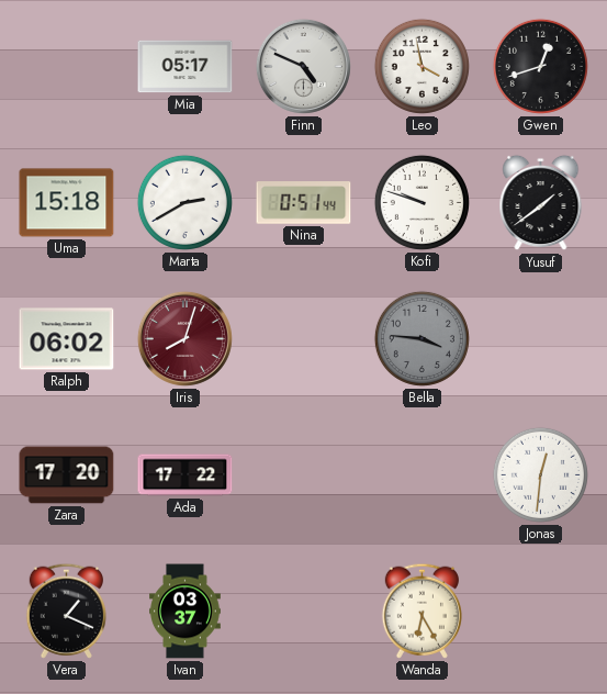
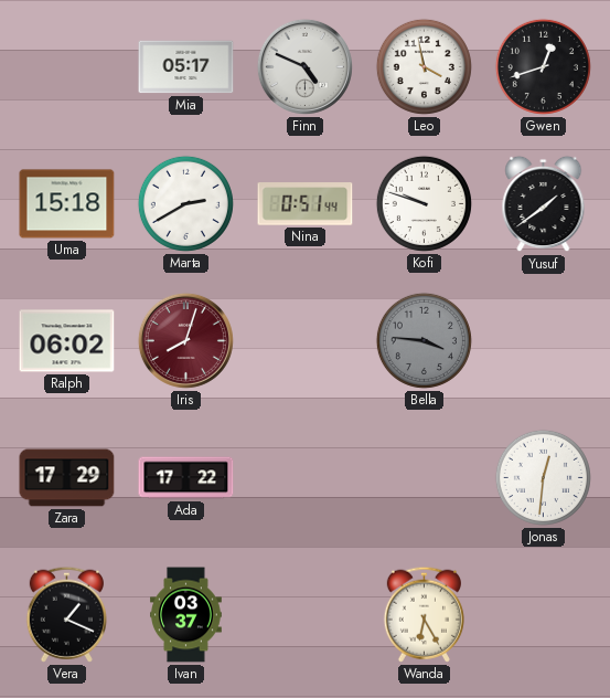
Zara: 17:20 -> 17:29 (67, 478)
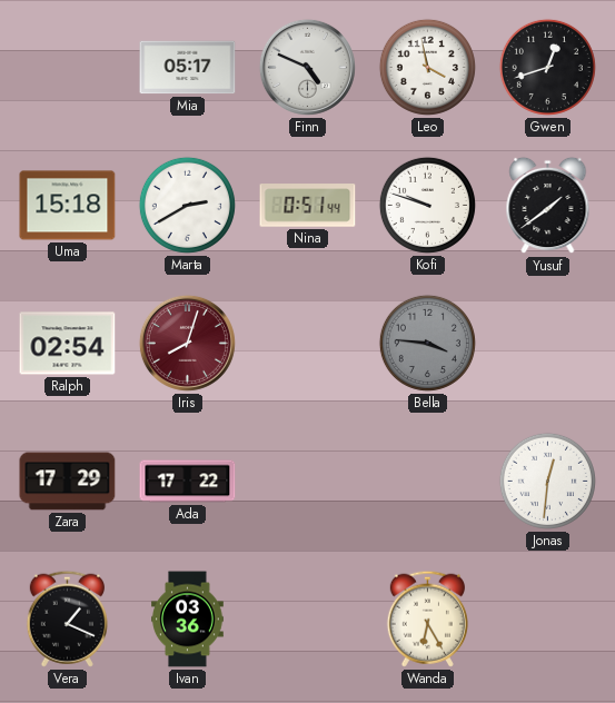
Ralph: 06:02 -> 02:54 (68, 344)
Ivan: 03:37 -> 03:36 (188, 620)
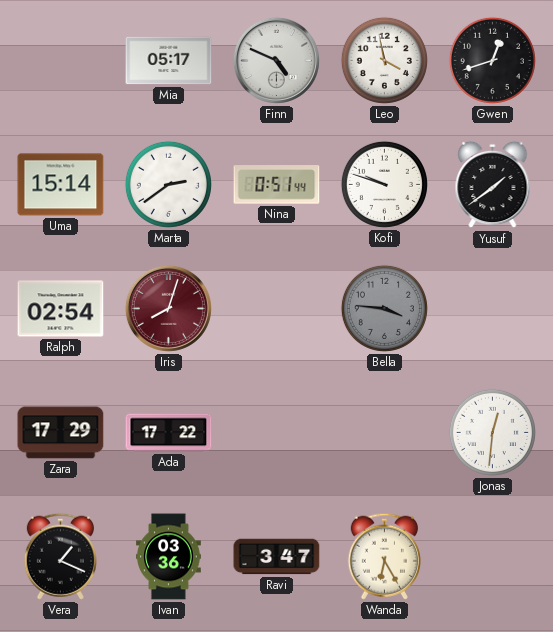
Uma: 15:18 -> 15:14 (61, 185)
Marta: 2:40 -> 2:39 (168, 184)
Ravi: none -> 3:47 (277, 557)
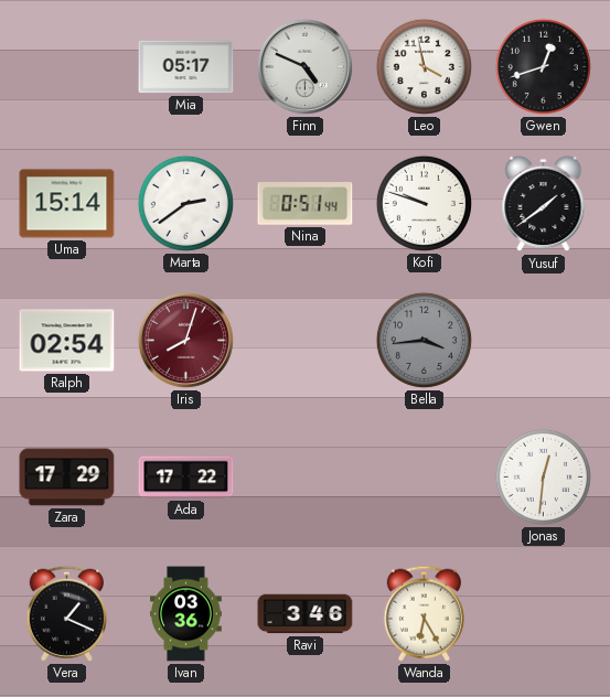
Bella: 3:46 -> 3:44 (424, 340)
Ravi: 3:47 -> 3:46 (306, 614)
